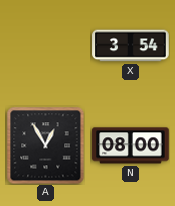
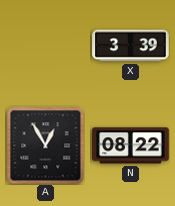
X: 3:54 -> 3:39 (131, 46)
N: 08:00 -> 08:22 (131, 146)
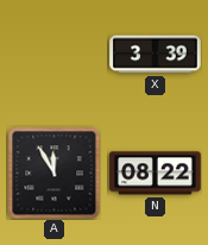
A: 12:55 -> 11:55 (53, 172)
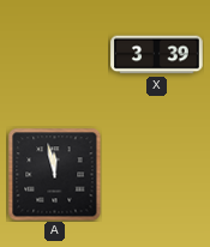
A: 11:55 -> 11:58 (54, 174)
N: 08:22 -> none (156, 174)
